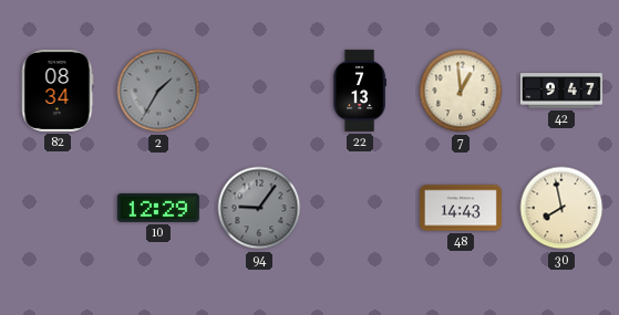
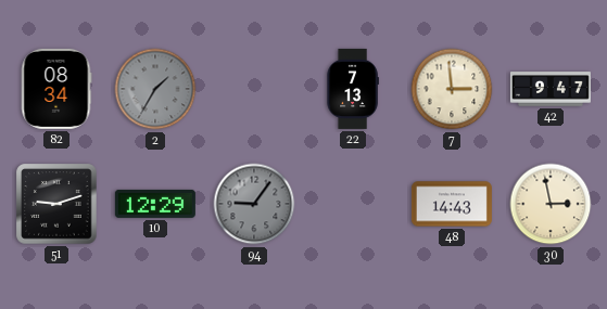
7: 12:59 -> 2:59 (452, 89)
51: none -> 9:12 (56, 204)
30: 7:58 -> 2:58 (551, 204)
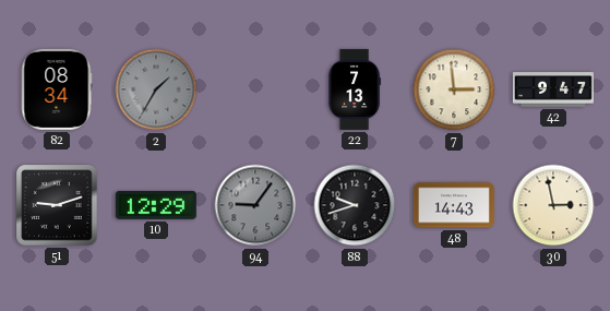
88: none -> 9:42 (355, 205)
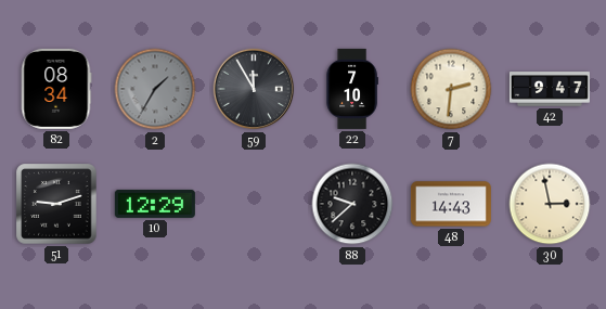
59: none -> 11:55 (254, 89)
22: 7:13 -> 7:10 (352, 89)
7: 2:59 -> 2:31 (451, 89)
94: 9:06 -> none (255, 205)
88: 9:42 -> 9:38 (352, 204)
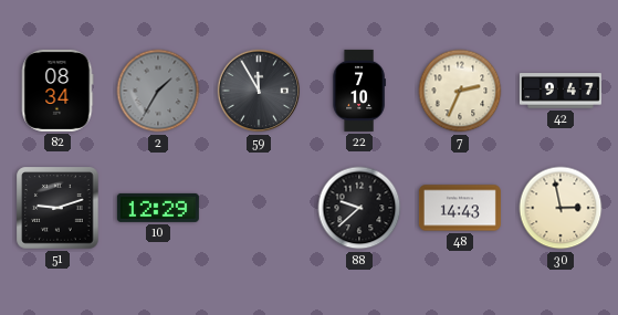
7: 2:31 -> 2:34 (460, 91)
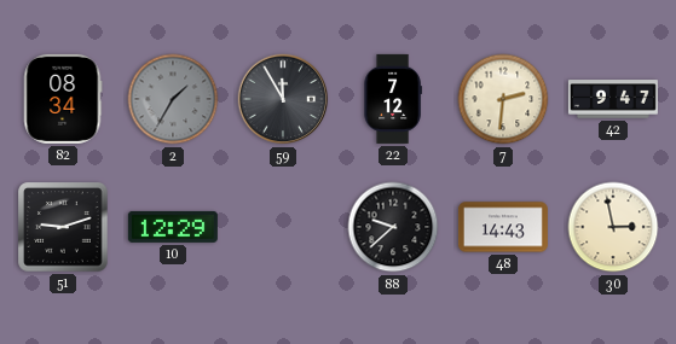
22: 7:10 -> 7:12 (393, 99)
7: 2:34 -> 2:31 (503, 99)
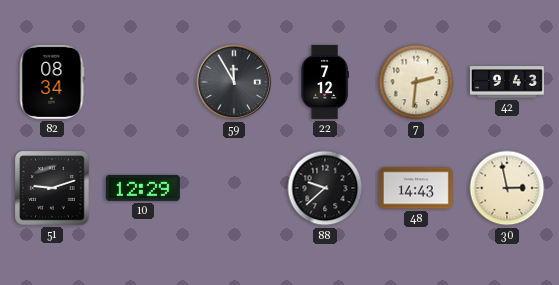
2: 1:35 -> none (173, 99)
42: 9:47 -> 9:43 (507, 82)
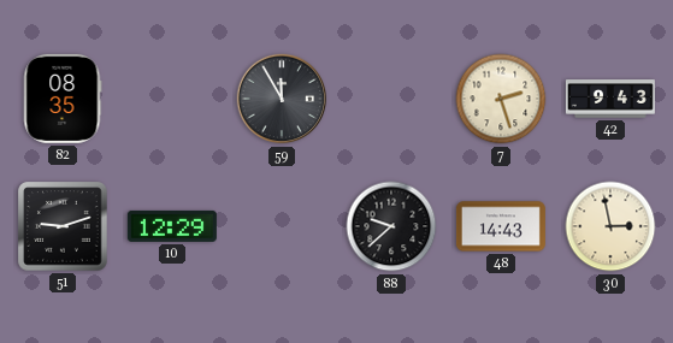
82: 08:34 -> 08:35 (63, 99)
22: 7:12 -> none (325, 82)
7: 2:31 -> 2:27 (501, 99)
